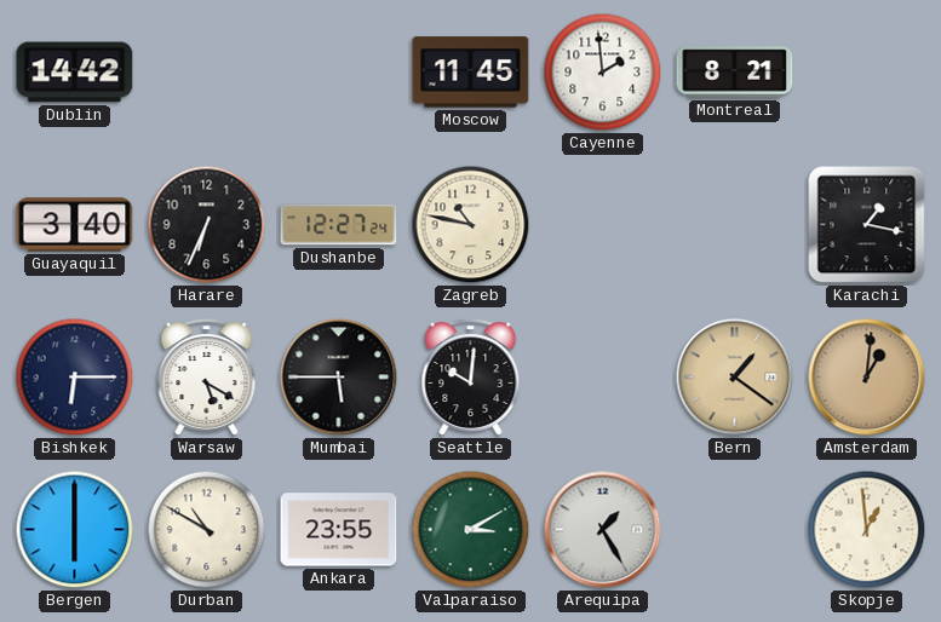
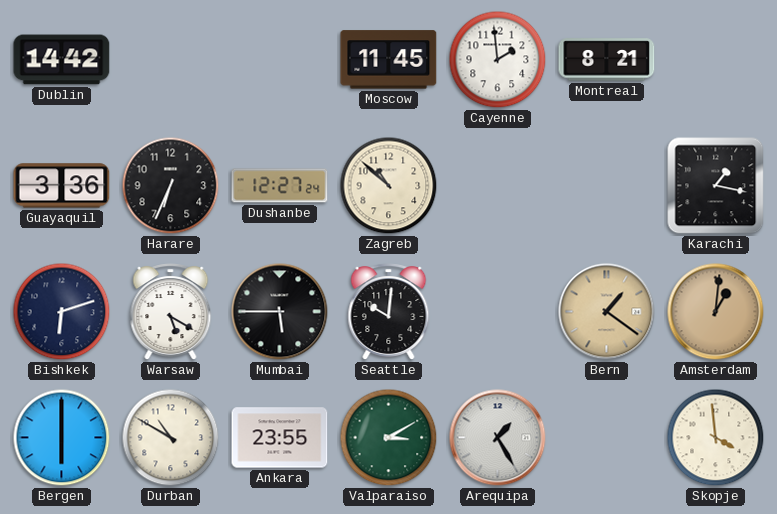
Guayaquil: 3:40 -> 3:36 (62, 186)
Zagreb: 10:47 -> 10:52 (389, 186)
Bishkek: 6:15 -> 6:12 (62, 312)
Skopje: 12:59 -> 3:59 (716, 438)
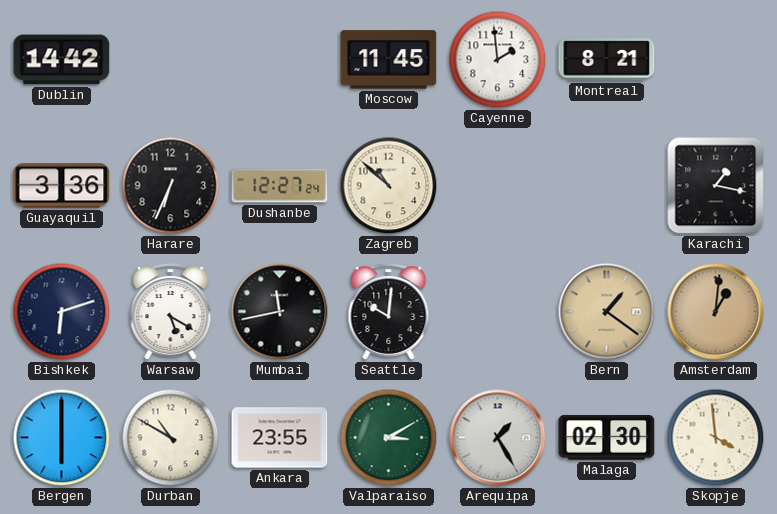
Mumbai: 5:45 -> 11:43 (280, 312)
Malaga: none -> 02:30 (607, 438)
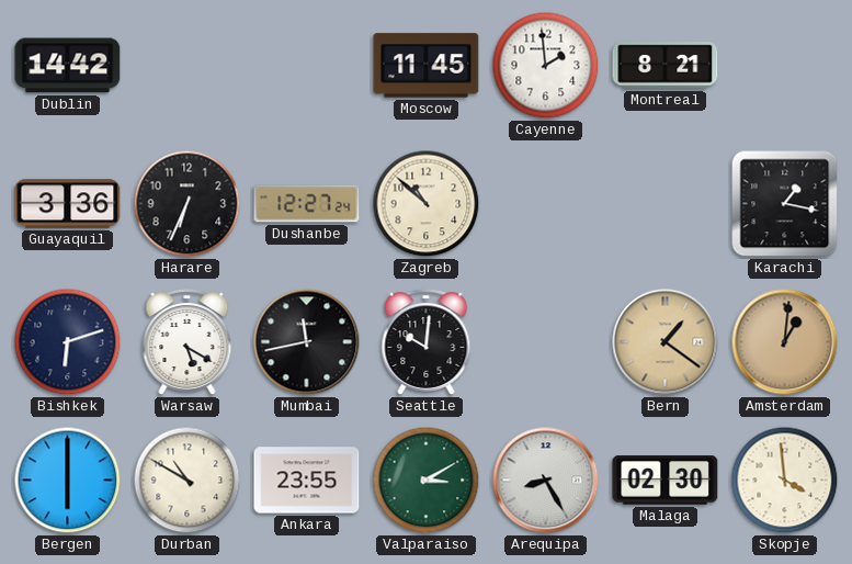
Arequipa: 1:25 -> 8:25 (546, 481)
